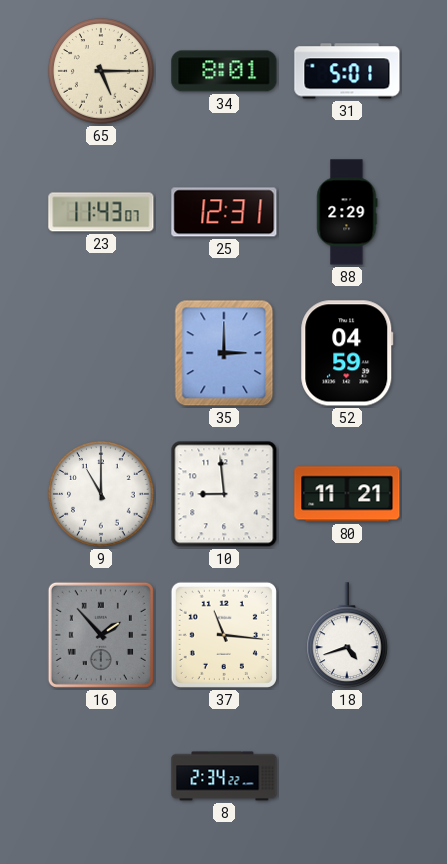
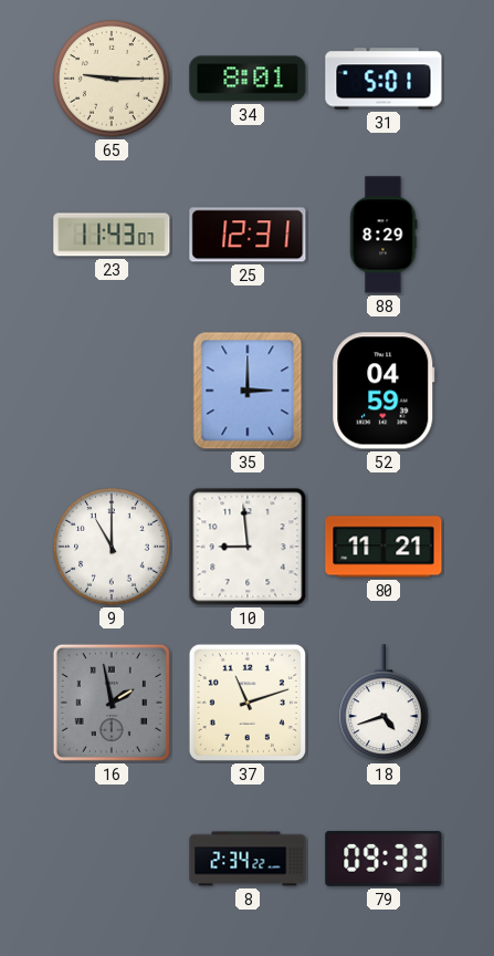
65: 5:15 -> 9:15 (113, 80)
88: 2:29 -> 8:29 (383, 235)
16: 1:53 -> 1:58 (112, 703)
37: 11:16 -> 11:12 (248, 703)
79: none -> 09:33 (383, 859)
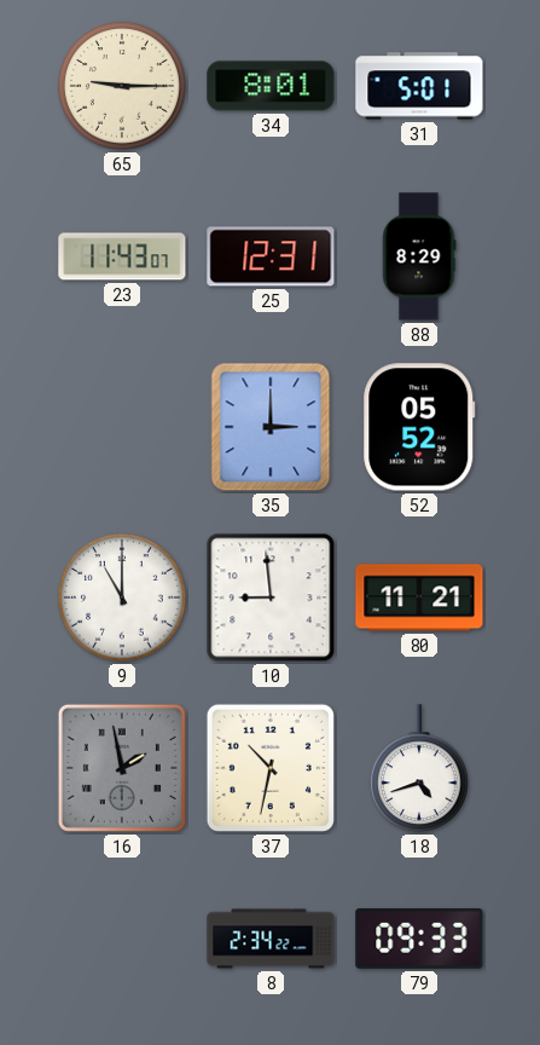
52: 04:59 -> 05:52 (419, 427)
37: 11:12 -> 10:32 (271, 768)
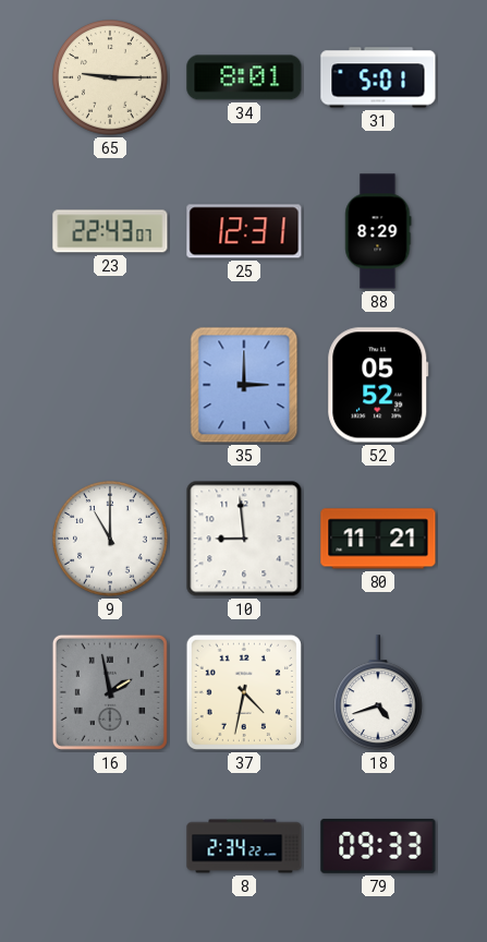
23: 11:43 -> 22:43 (110, 231)
37: 10:32 -> 4:32 (244, 692)
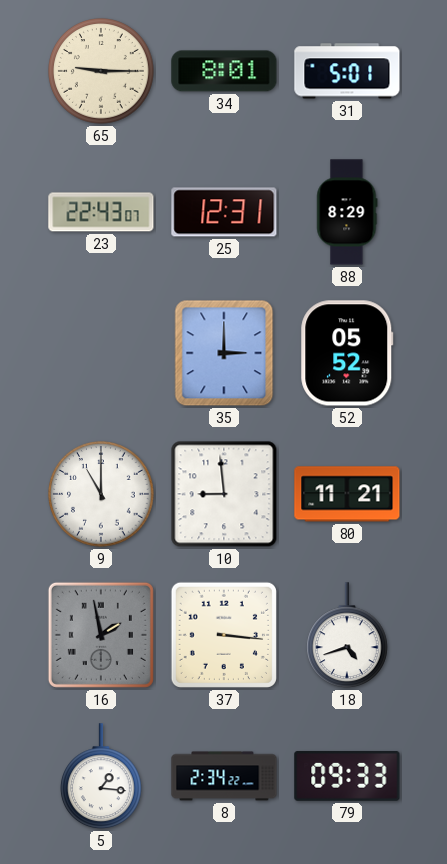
37: 4:32 -> 3:16 (224, 635)
5: none -> 1:16 (102, 777)
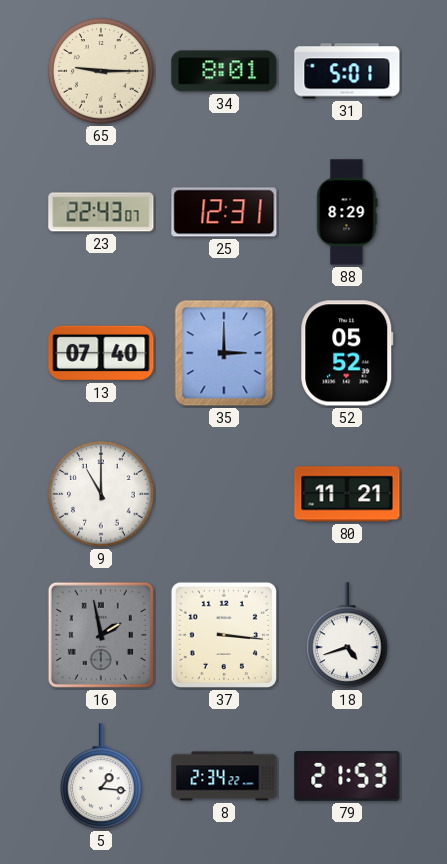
13: none -> 07:40 (101, 353)
10: 8:59 -> none (224, 494)
79: 09:33 -> 21:53 (347, 776)
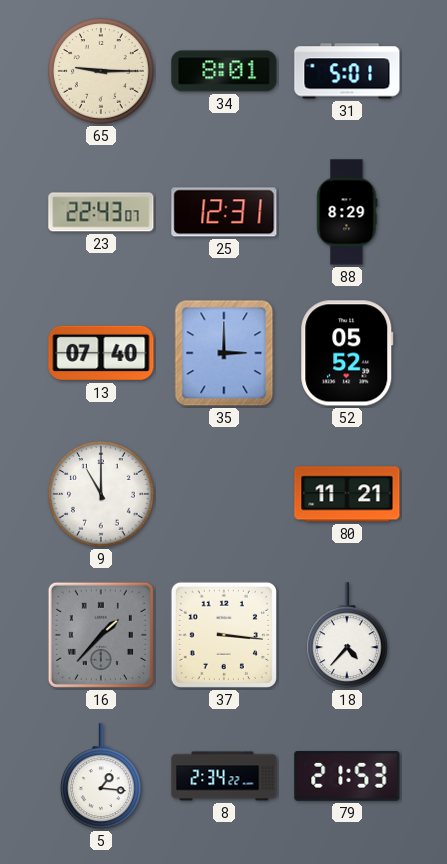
16: 1:58 -> 1:37 (101, 635)
18: 4:42 -> 4:37 (348, 636)
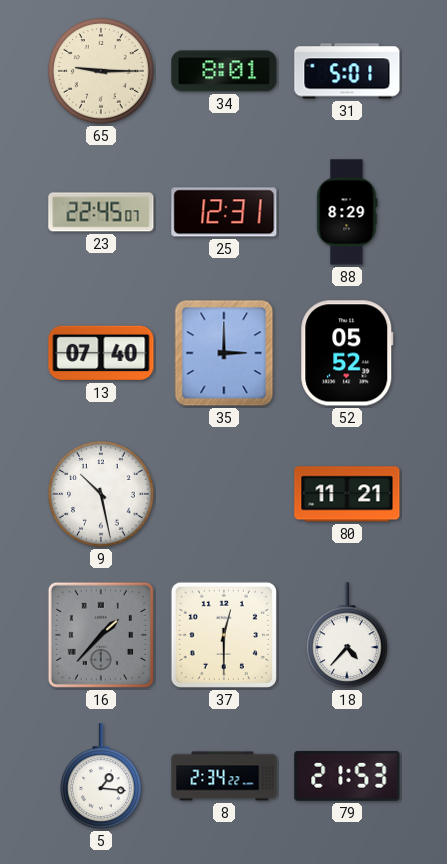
23: 22:43 -> 22:45 (101, 212)
9: 11:00 -> 10:28 (102, 495)
37: 3:16 -> 12:30 (224, 635)
